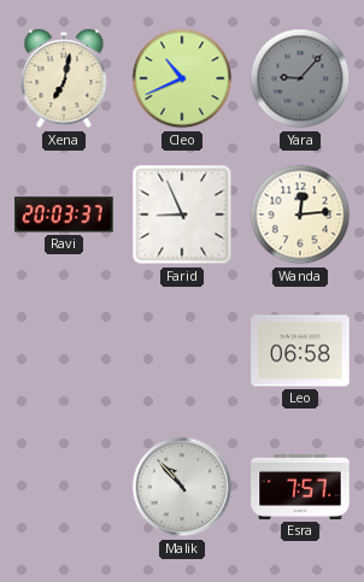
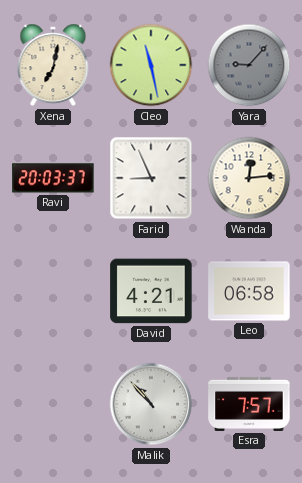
Cleo: 10:41 -> 11:28 (151, 65)
David: none -> 4:21 (151, 291)
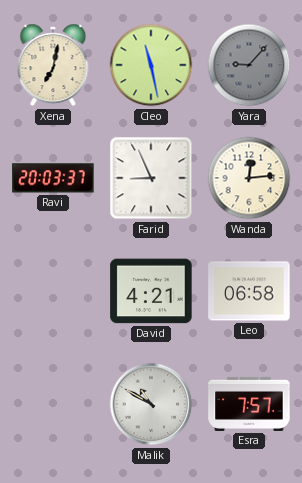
Malik: 10:53 -> 10:50 (151, 404)
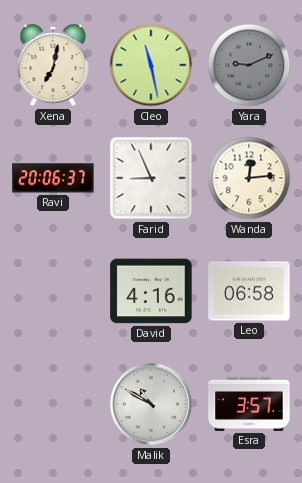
Yara: 9:07 -> 9:11 (249, 65)
Ravi: 20:03 -> 20:06 (53, 178)
David: 4:21 -> 4:16 (151, 291)
Esra: 7:57 -> 3:57 (249, 404)
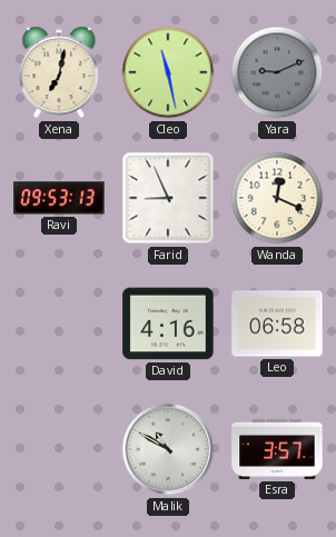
Ravi: 20:06 -> 09:53 (59, 198)
Wanda: 12:14 -> 12:19 (277, 198)
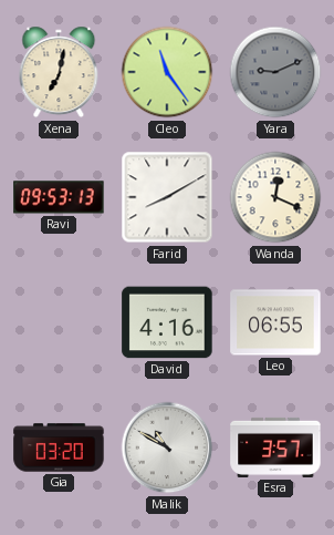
Cleo: 11:28 -> 11:24 (167, 72)
Farid: 8:56 -> 8:10 (167, 197)
Leo: 06:58 -> 06:55 (275, 322)
Gia: none -> 03:20 (59, 447)
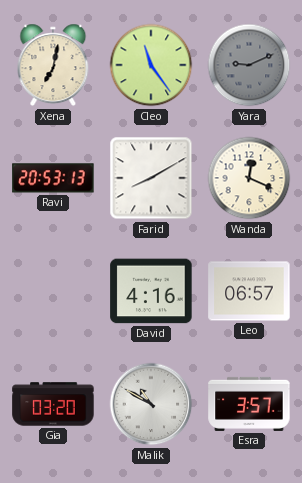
Ravi: 09:53 -> 20:53 (53, 178)
Leo: 06:55 -> 06:57 (249, 291)
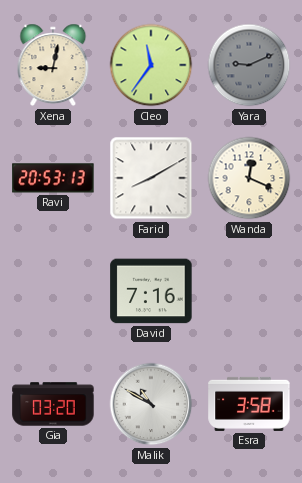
Xena: 7:02 -> 9:02 (53, 65)
Cleo: 11:24 -> 11:36 (151, 65)
David: 4:16 -> 7:16 (151, 291)
Leo: 06:57 -> none (249, 291)
Esra: 3:57 -> 3:58 (249, 404)
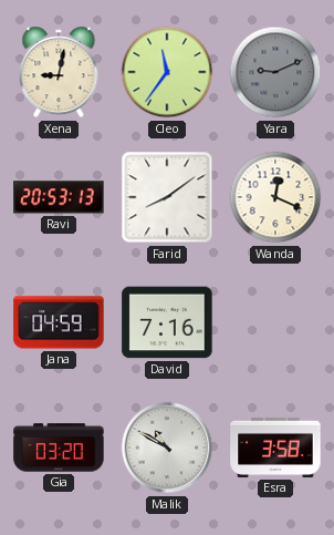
Farid: 8:10 -> 8:09 (167, 197)
Jana: none -> 04:59 (59, 322)
